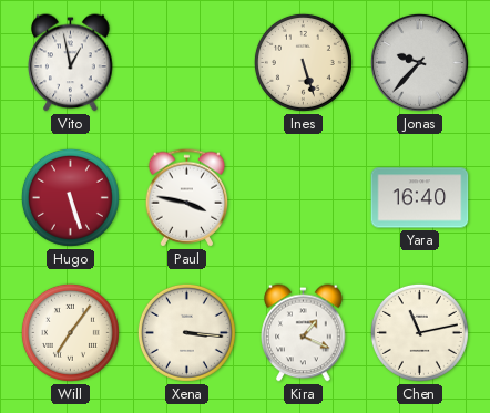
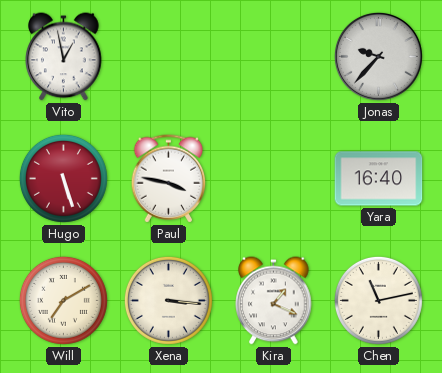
Ines: 5:27 -> none (303, 62)
Will: 7:06 -> 7:10 (63, 300)
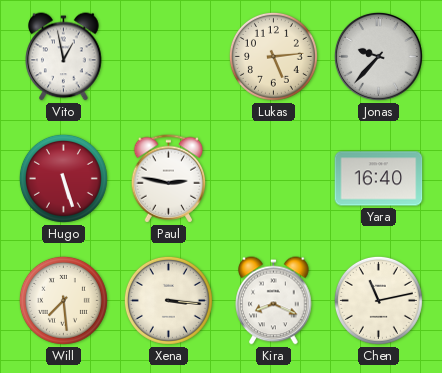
Lukas: none -> 5:14 (273, 56)
Paul: 3:47 -> 2:47 (169, 179)
Will: 7:10 -> 7:29 (63, 300)
Kira: 1:19 -> 8:19 (274, 301)
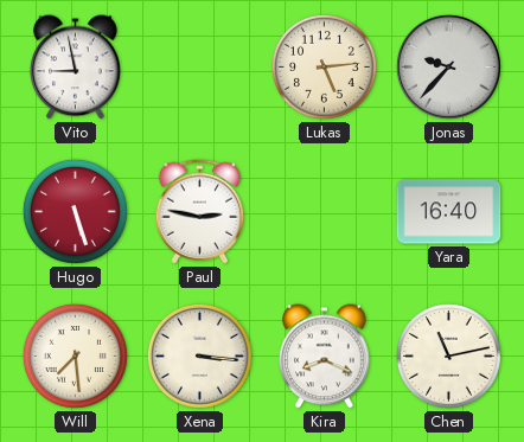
Vito: 12:58 -> 8:58 (76, 68)
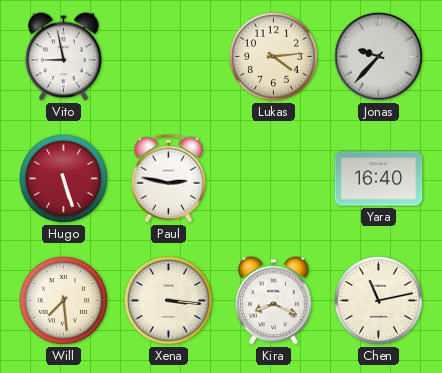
Lukas: 5:14 -> 4:14 (273, 56)
